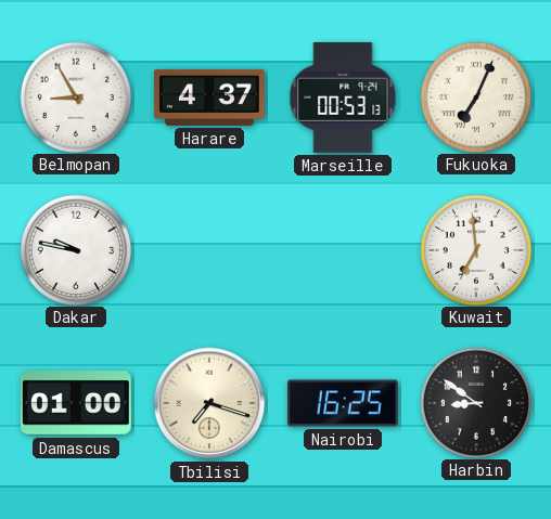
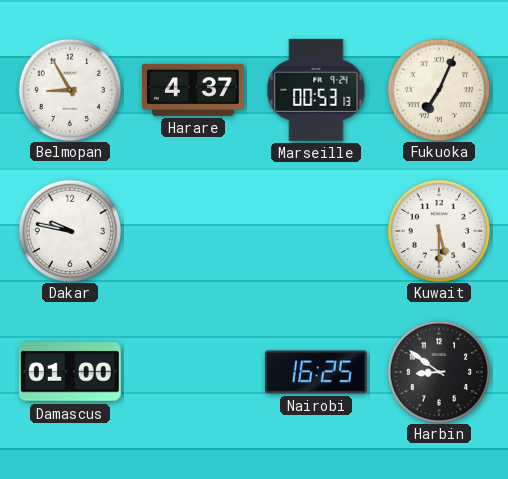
Kuwait: 6:59 -> 5:30 (438, 230)
Tbilisi: 7:18 -> none (209, 403)
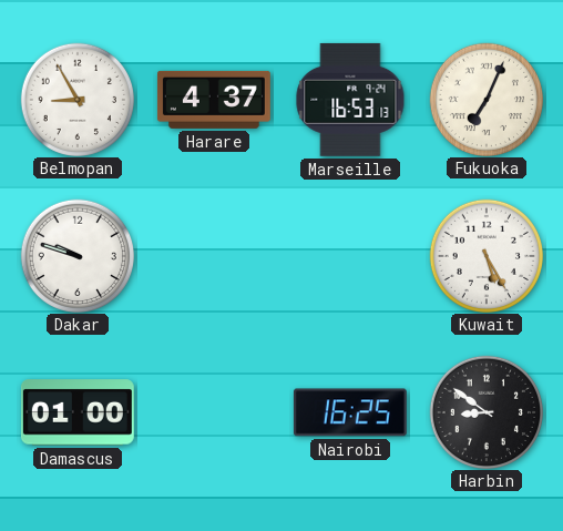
Marseille: 00:53 -> 16:53 (350, 100)
Dakar: 9:47 -> 9:48 (76, 255)
Kuwait: 5:30 -> 5:25 (485, 255)
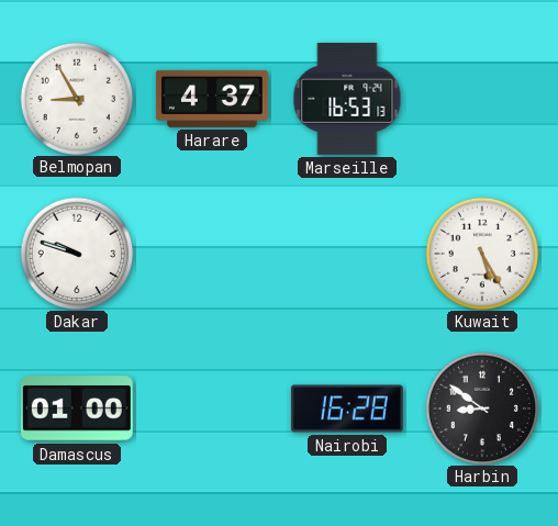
Fukuoka: 7:04 -> none (485, 99)
Nairobi: 16:25 -> 16:28 (347, 409)
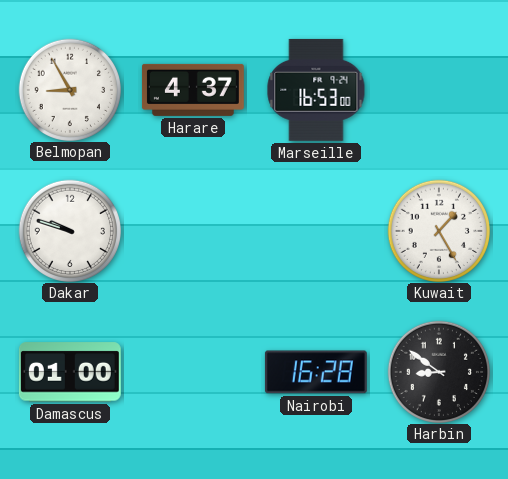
Marseille: 16:53:13 -> 16:53:00 (316, 90)
Kuwait: 5:25 -> 1:25 (438, 230)
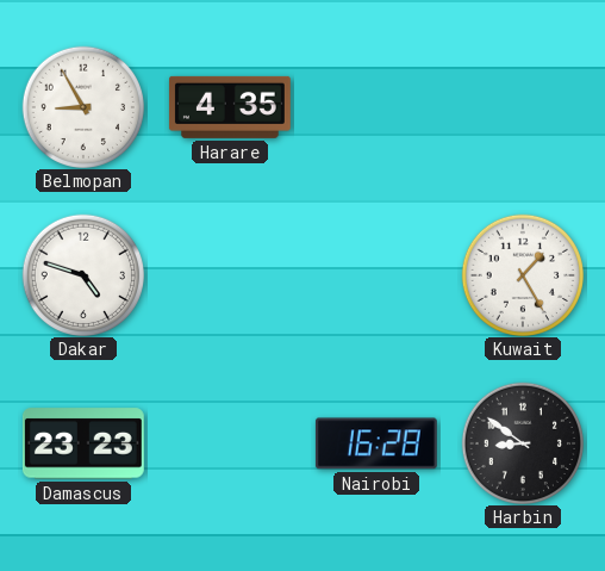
Harare: 4:37 -> 4:35 (230, 107)
Marseille: 16:53 -> none (316, 90)
Dakar: 9:48 -> 4:48 (82, 274)
Damascus: 01:00 -> 23:23 (83, 443)
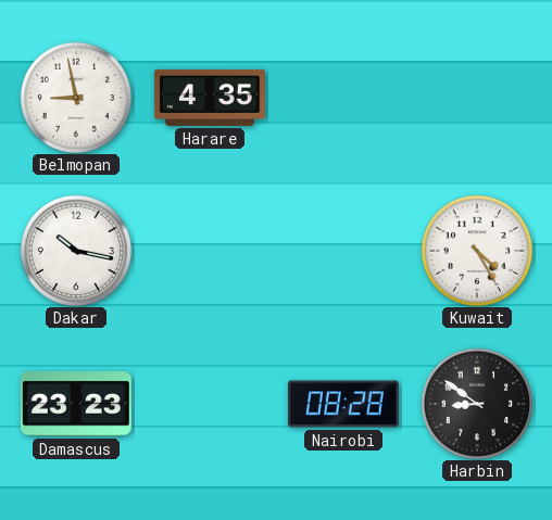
Belmopan: 8:55 -> 8:58 (75, 97)
Dakar: 4:48 -> 10:17 (75, 250)
Kuwait: 1:25 -> 4:25 (476, 250)
Nairobi: 16:28 -> 08:28 (343, 404)
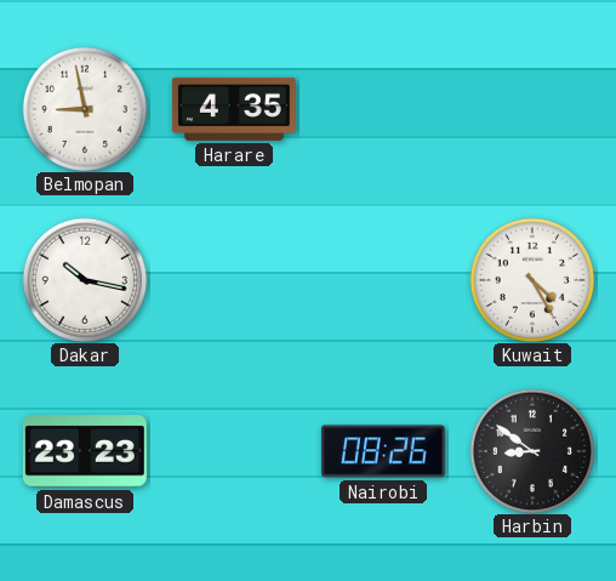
Nairobi: 08:28 -> 08:26 (383, 451)
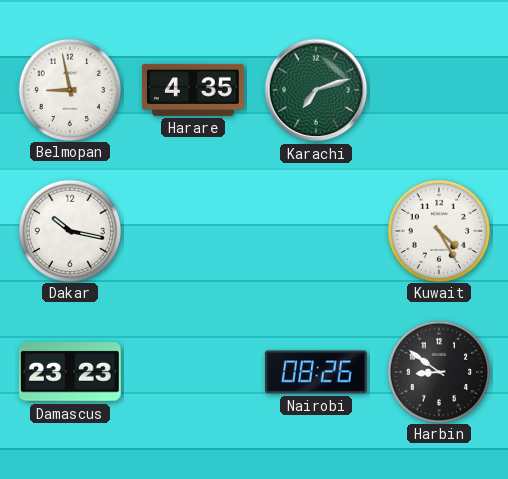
Karachi: none -> 7:12 (316, 90)
